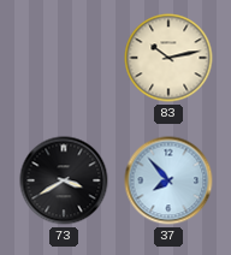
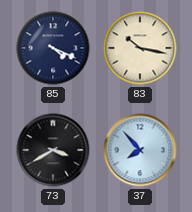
85: none -> 4:19 (53, 48)
83: 10:13 -> 10:17 (140, 48)
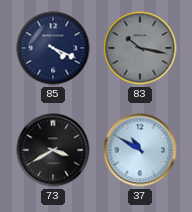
83 dial: cream -> grey (140, 48)
37: 7:53 -> 10:50 (140, 150)
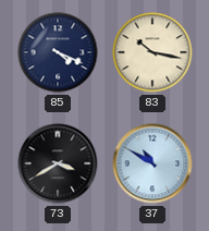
83 dial: grey -> cream (152, 52)
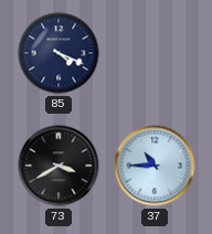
83: 10:17 -> none (152, 52)
37: 10:50 -> 10:45 (155, 166)
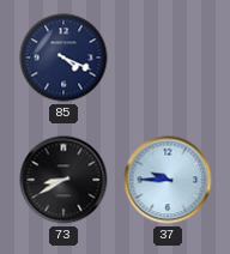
73: 3:40 -> 8:40 (63, 180)
37: 10:45 -> 9:45 (168, 180)
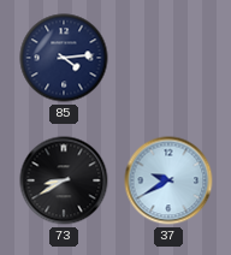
85: 4:19 -> 4:14 (64, 58)
37: 9:45 -> 9:40 (168, 180)
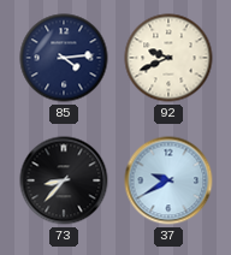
92: none -> 9:41 (168, 58)
73: 8:40 -> 8:37 (64, 180)
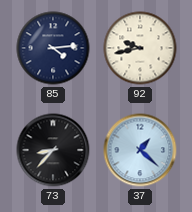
92: 9:41 -> 9:43 (140, 48)
37: 9:40 -> 1:22 (140, 150)
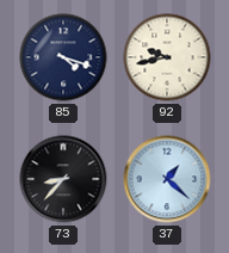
85: 4:14 -> 4:18 (63, 57)
